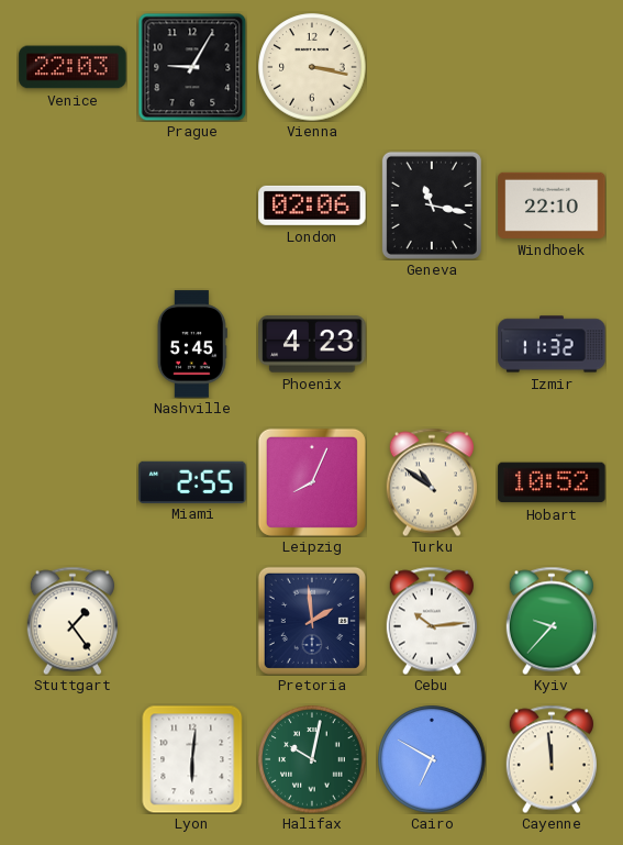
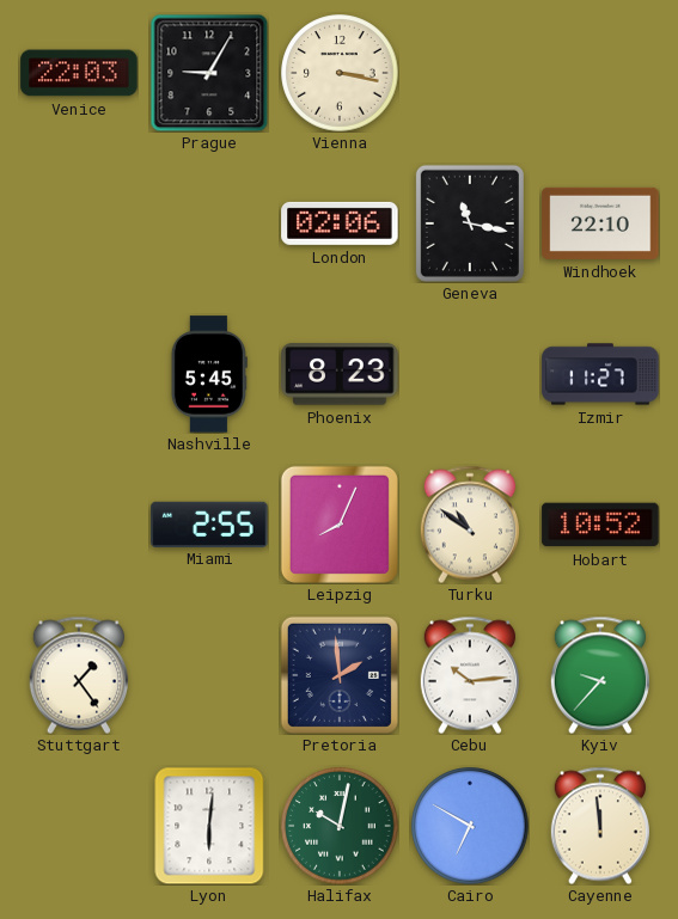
Phoenix: 4:23 -> 8:23 (340, 374)
Izmir: 11:32 -> 11:27 (600, 374)
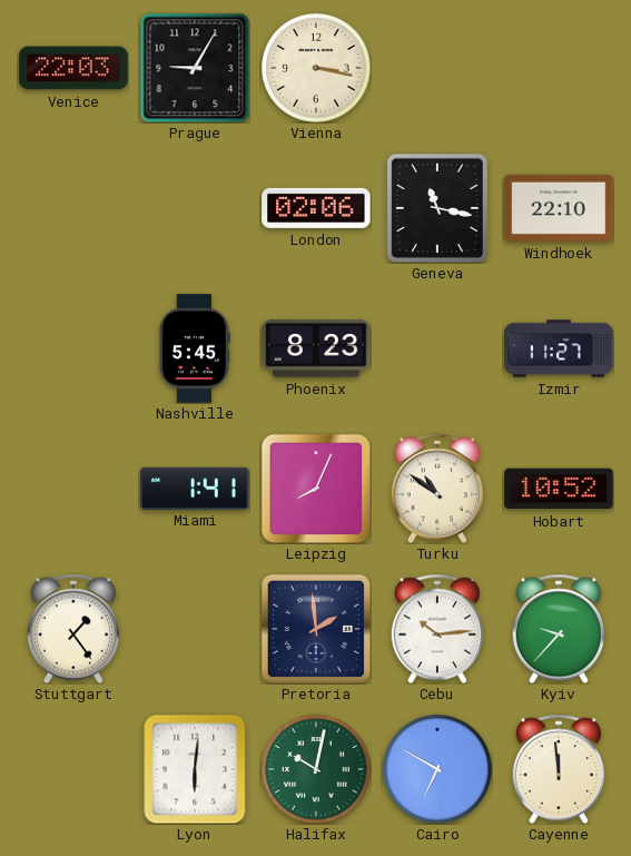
Miami: 2:55 -> 1:41 (195, 488)
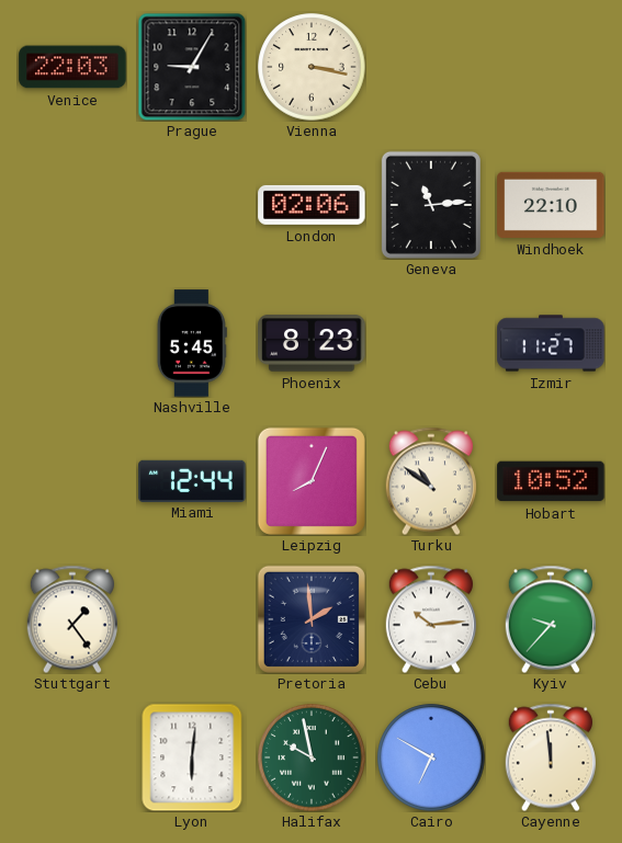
Geneva: 11:17 -> 11:14 (431, 205)
Miami: 1:41 -> 12:44 (192, 480)
Halifax: 10:02 -> 9:58 (312, 757)
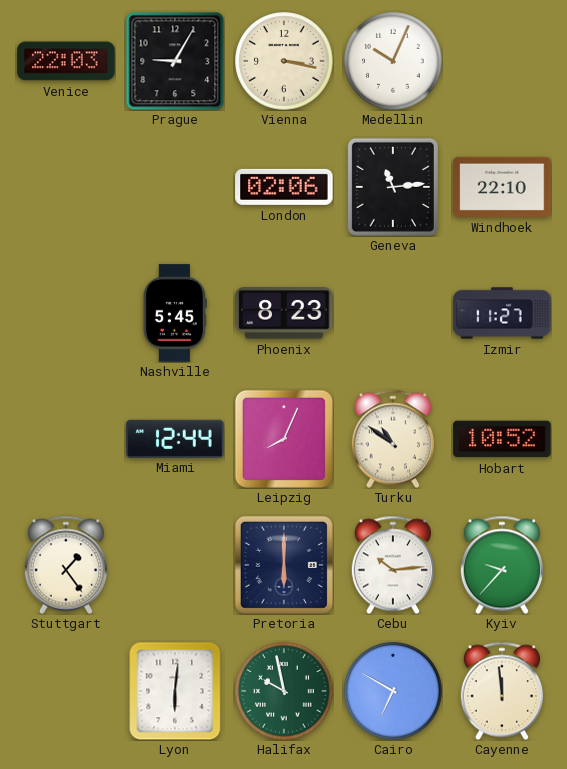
Medellin: none -> 10:04 (393, 61)
Pretoria: 1:59 -> 6:00 (284, 565)
